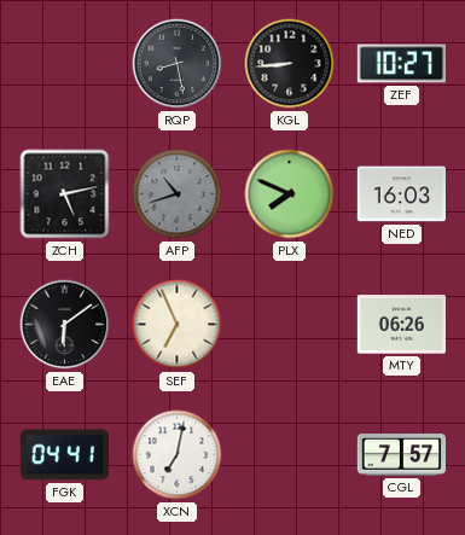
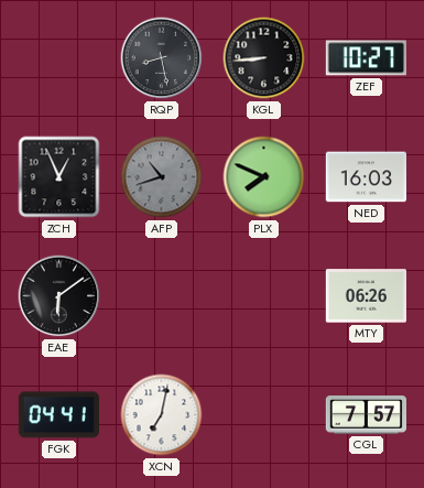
ZCH: 5:13 -> 12:56 (59, 177)
SEF: 6:56 -> none (178, 325)
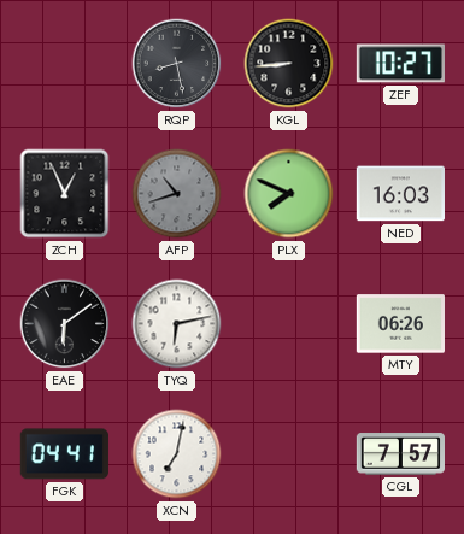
TYQ: none -> 6:13 (177, 324)
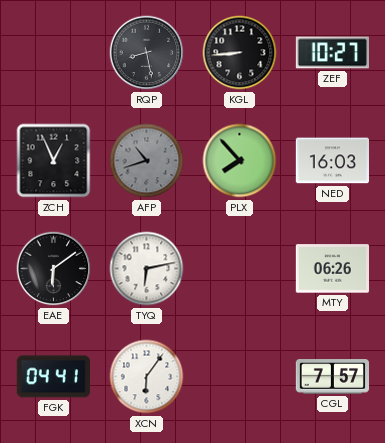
PLX: 7:49 -> 7:53 (240, 161)
XCN: 7:02 -> 6:06 (147, 377)
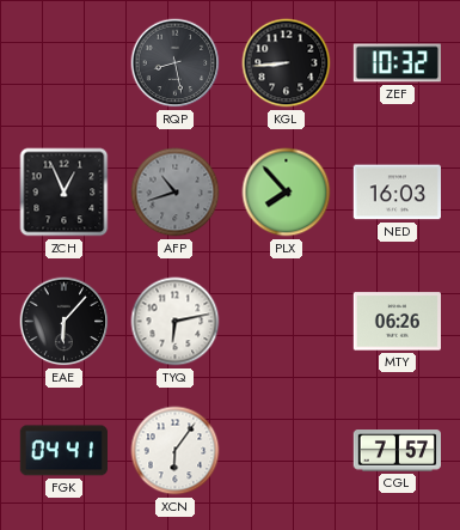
ZEF: 10:27 -> 10:32 (397, 63)
EAE: 6:09 -> 6:07 (65, 322)
